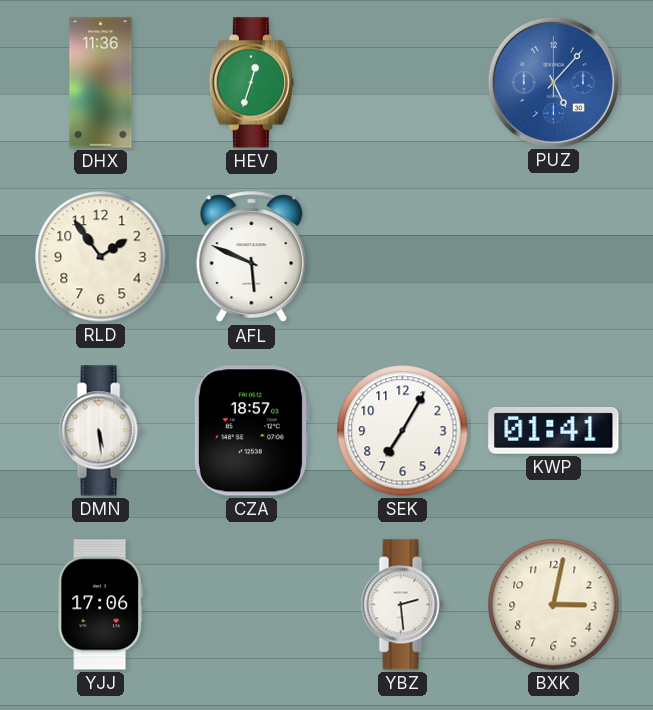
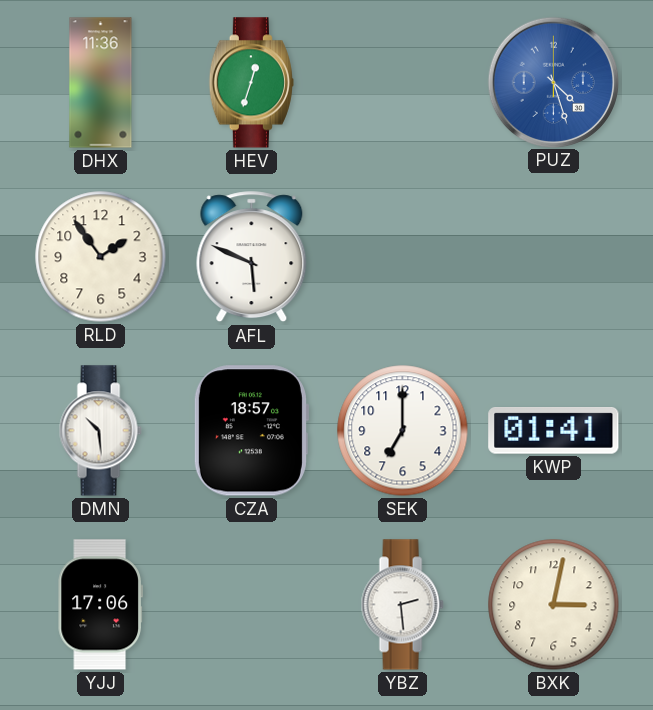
PUZ: 5:07 -> 4:27 (553, 82)
DMN: 5:29 -> 10:29 (100, 431)
SEK: 7:05 -> 7:00 (403, 431)
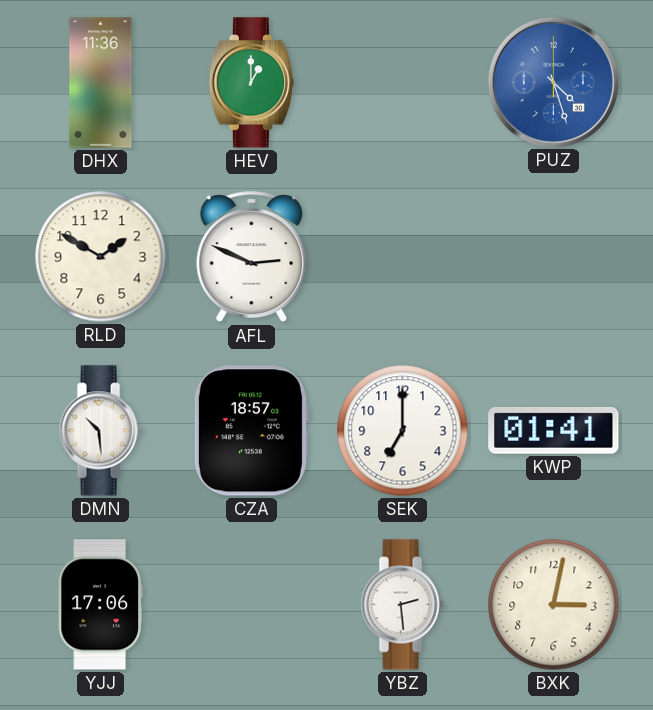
HEV: 12:33 -> 1:00 (251, 83)
RLD: 1:54 -> 1:50 (101, 257)
AFL: 5:49 -> 2:49 (252, 257)
